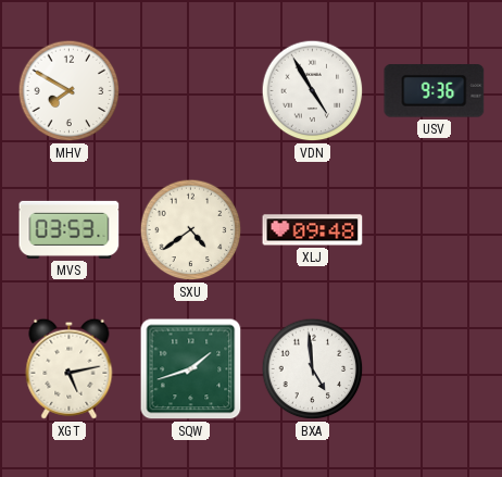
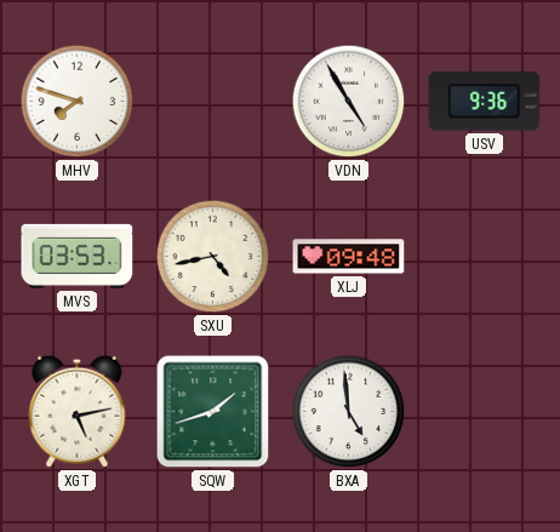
MHV: 7:50 -> 7:48 (78, 102)
SXU: 4:39 -> 4:43 (213, 257)
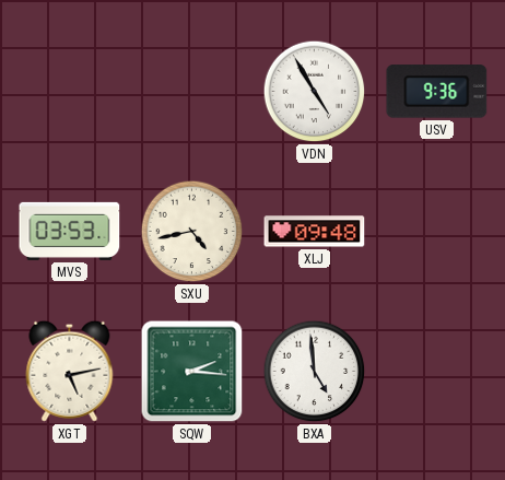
MHV: 7:48 -> none (78, 102)
SQW: 1:42 -> 2:16 (192, 372)
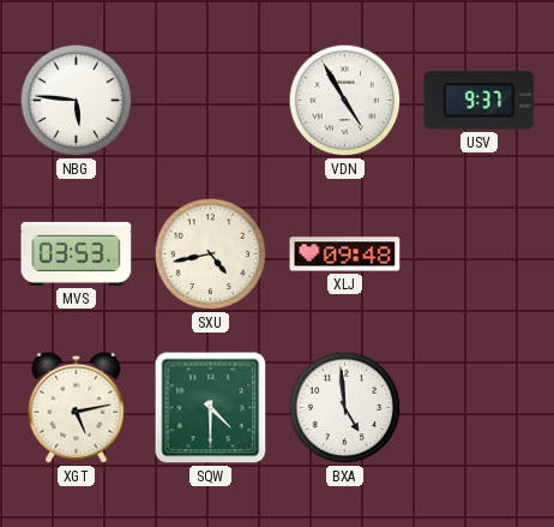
NBG: none -> 5:46 (77, 101)
USV: 9:36 -> 9:37 (480, 101)
SQW: 2:16 -> 4:30 (211, 408)
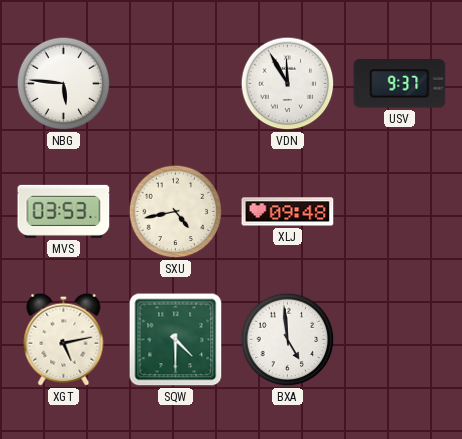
VDN: 4:55 -> 11:55 (288, 84)
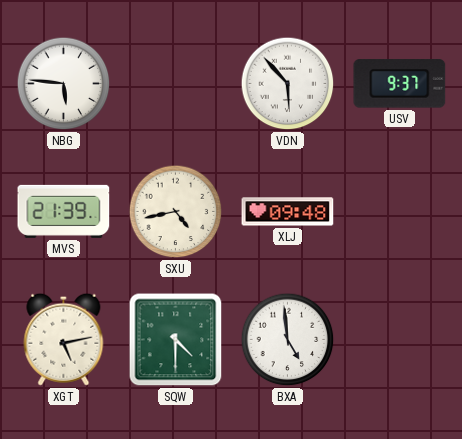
VDN: 11:55 -> 5:53 (288, 84)
MVS: 03:53 -> 21:39 (64, 211)
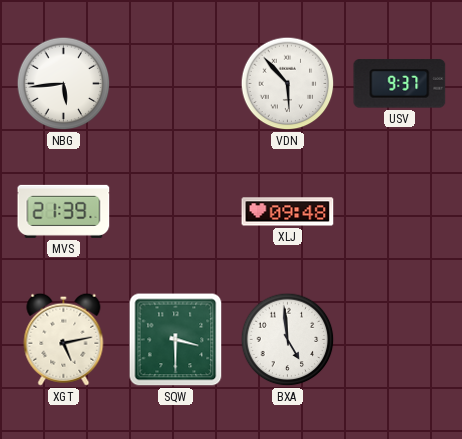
NBG: 5:46 -> 5:44 (64, 84)
SXU: 4:43 -> none (176, 212)
SQW: 4:30 -> 3:30 (176, 340)
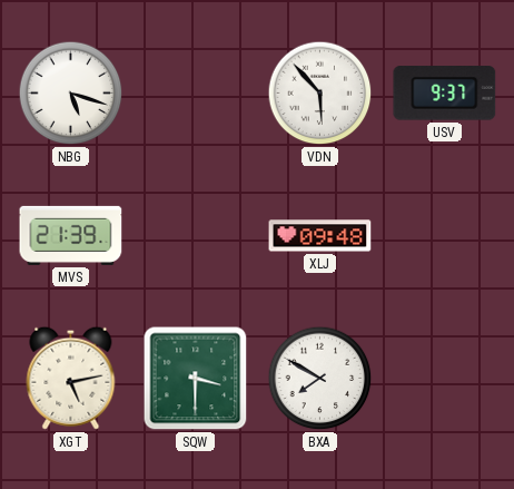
NBG: 5:44 -> 5:18 (71, 94)
BXA: 4:59 -> 7:50 (320, 379)
